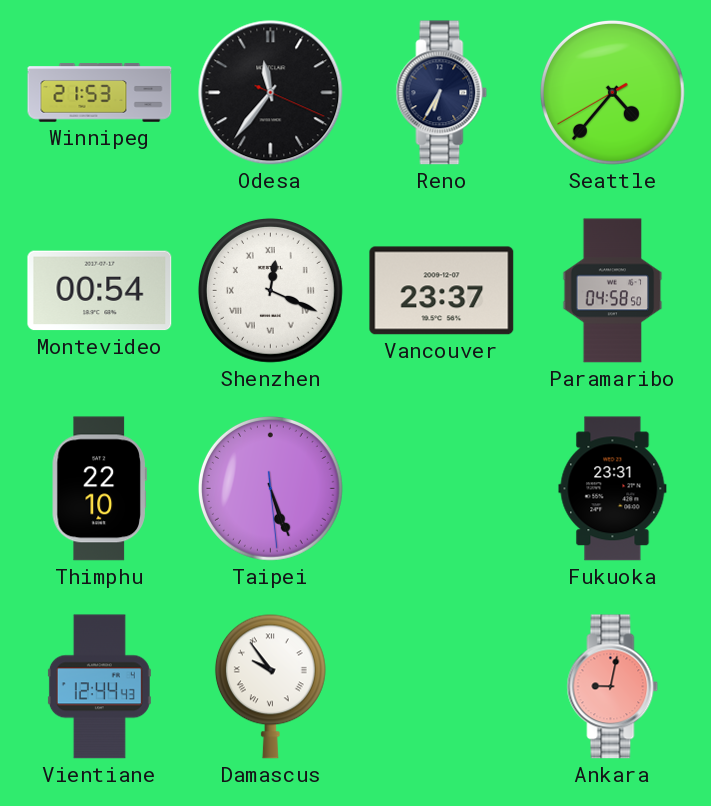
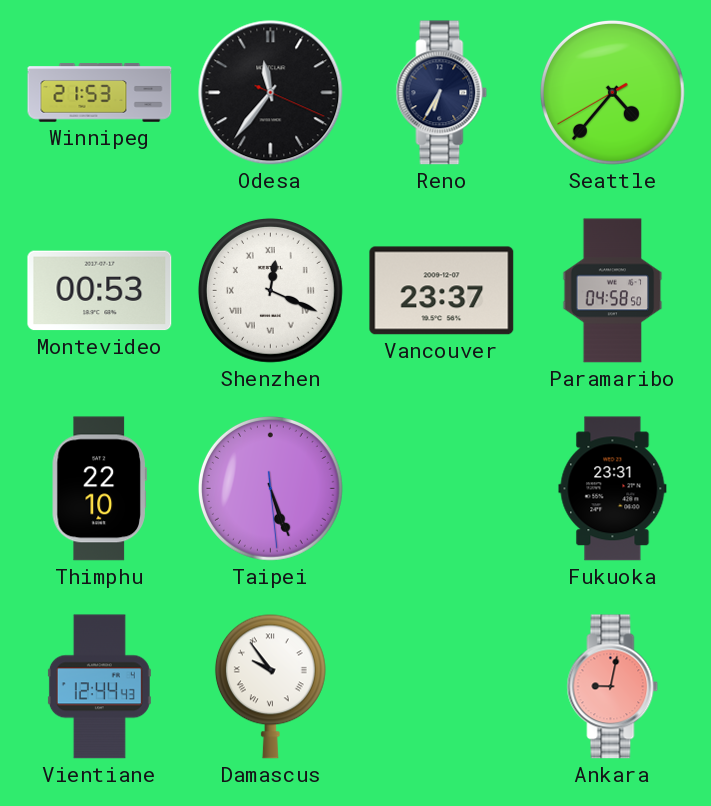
Montevideo: 00:54 -> 00:53 (100, 291)
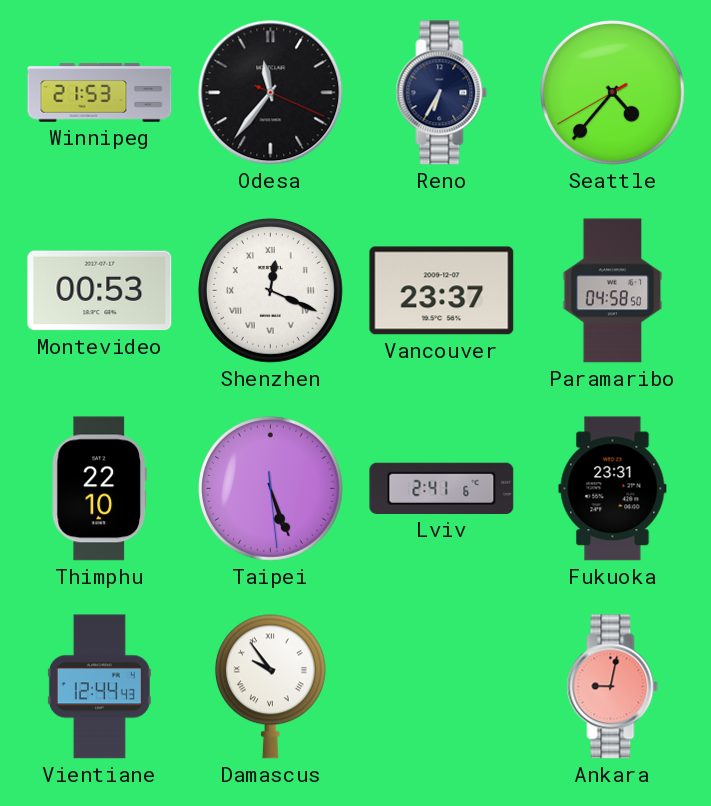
Lviv: none -> 2:41 (442, 488)
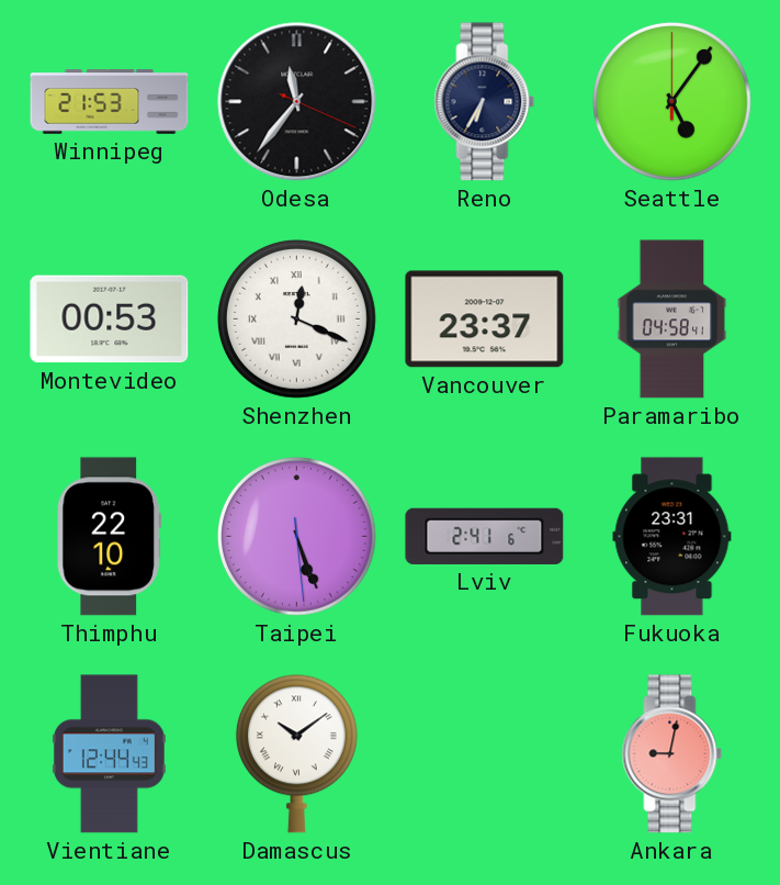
Seattle: 4:36 -> 5:06 (671, 101)
Paramaribo: 04:58:50 -> 04:58:41 (672, 320)
Damascus: 9:54 -> 10:09 (296, 753)
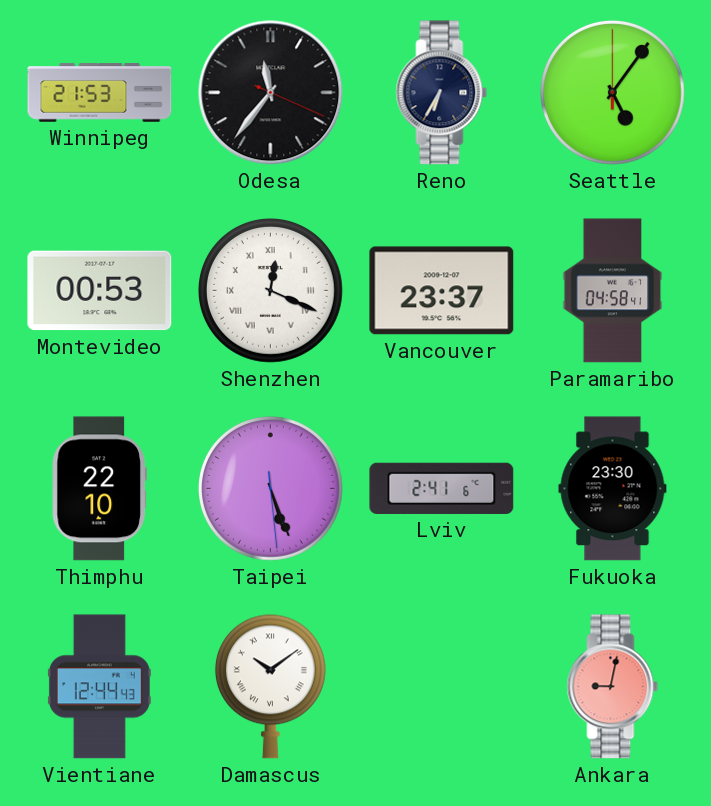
Fukuoka: 23:31 -> 23:30 (613, 489)
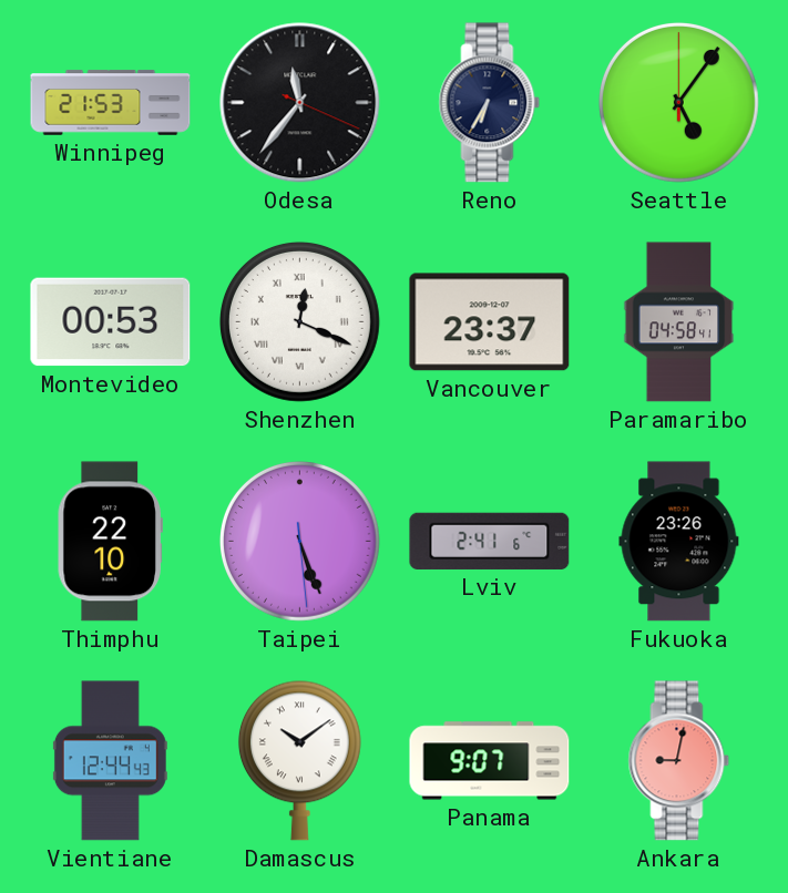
Fukuoka: 23:30 -> 23:26 (679, 542)
Panama: none -> 9:07 (490, 761)
